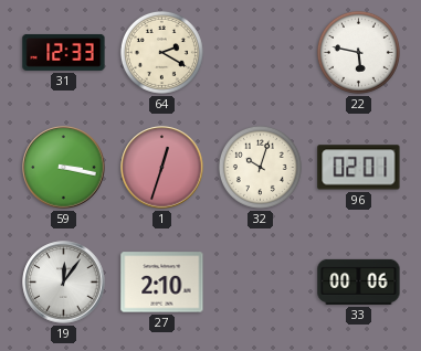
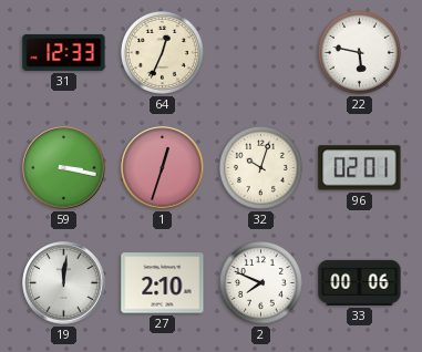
64: 2:20 -> 12:34 (162, 52)
19: 12:06 -> 12:01 (64, 283)
2: none -> 7:49 (260, 282)
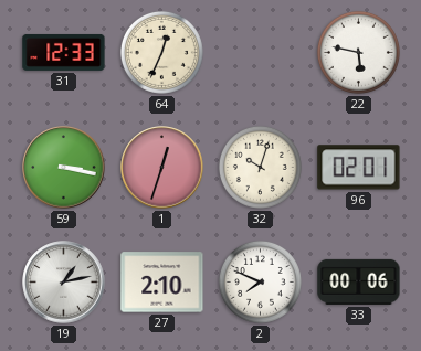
19: 12:01 -> 1:13 (64, 283)
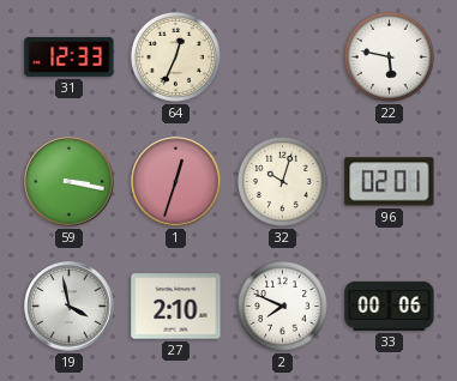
19: 1:13 -> 3:58 (70, 307)
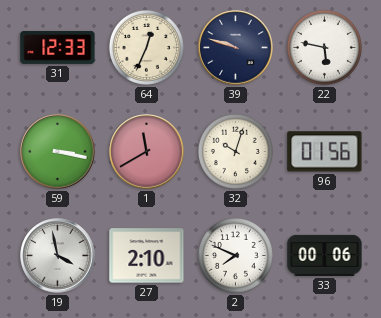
39: none -> 9:48 (236, 48)
1: 12:33 -> 11:40 (147, 152)
96: 02:01 -> 01:56 (325, 152)
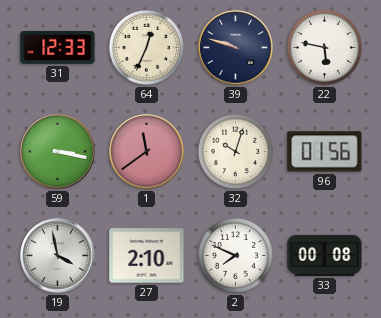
1: 11:40 -> 11:39 (147, 152)
33: 00:06 -> 00:08 (325, 255)
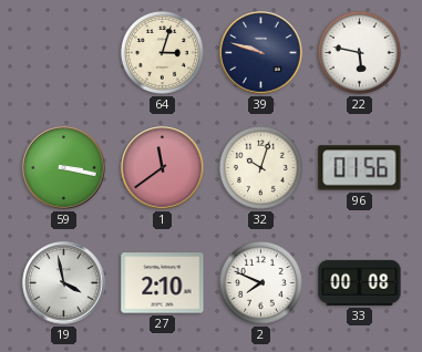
31: 12:33 -> none (58, 47)
64: 12:34 -> 3:03 (162, 52)
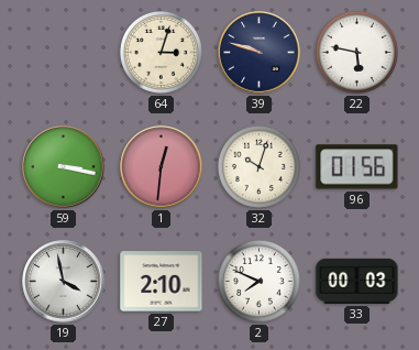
1: 11:39 -> 12:31 (162, 167)
33: 00:08 -> 00:03 (357, 281)
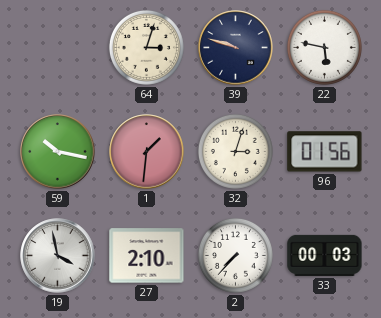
59: 3:17 -> 10:17 (58, 152)
1: 12:31 -> 1:31 (147, 152)
32: 10:03 -> 3:03 (235, 151)
2: 7:49 -> 7:37 (235, 255)
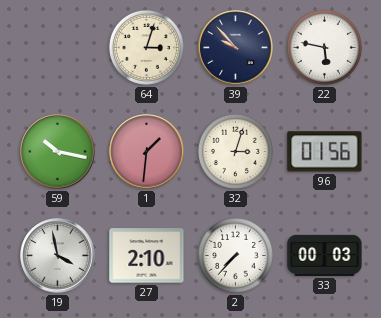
39: 9:48 -> 9:53 (236, 48)
